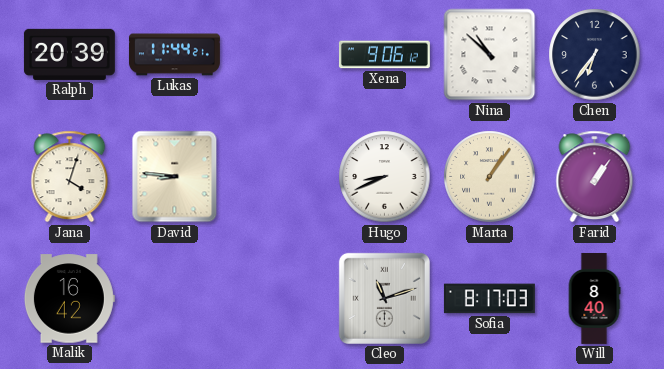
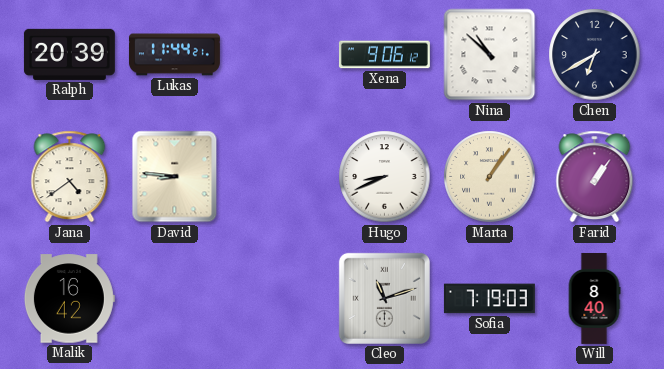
Chen: 6:36 -> 6:40 (595, 55)
Jana: 4:03 -> 4:39 (70, 177)
Sofia: 8:17 -> 7:19 (489, 299)
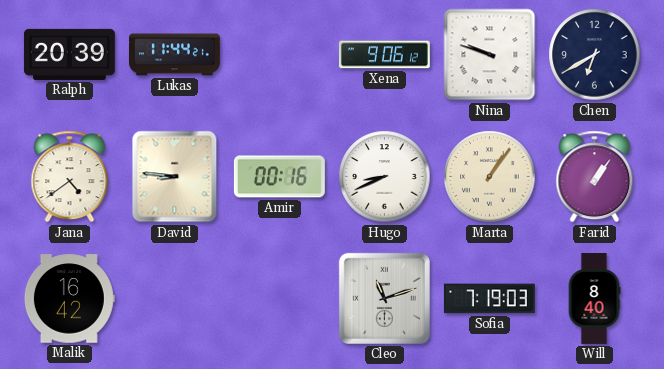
Nina: 10:52 -> 9:48 (490, 55)
Amir: none -> 00:16 (279, 177)
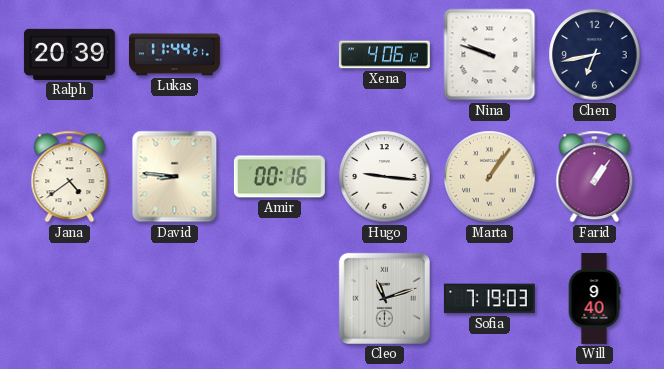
Xena: 9:06 -> 4:06 (384, 55)
Chen: 6:40 -> 6:43 (595, 55)
Hugo: 8:41 -> 9:16 (385, 177)
Malik: 16:42 -> none (69, 299)
Will: 8:40 -> 9:40 (594, 298)
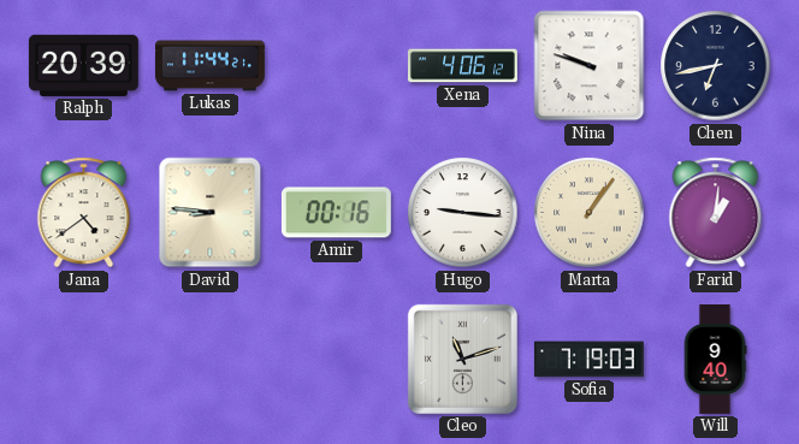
Farid: 1:06 -> 1:01 (716, 213)
